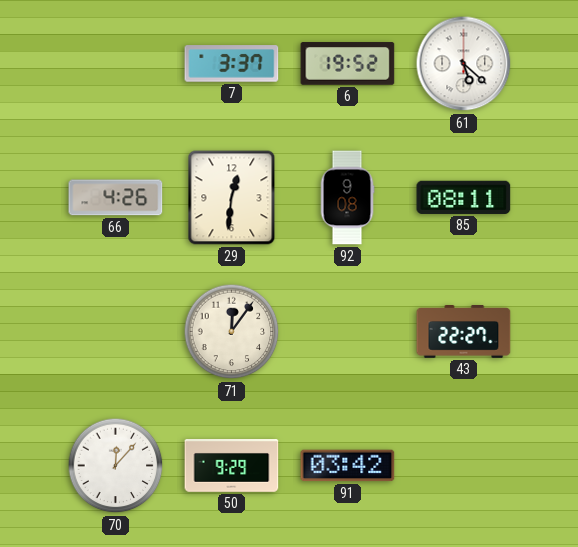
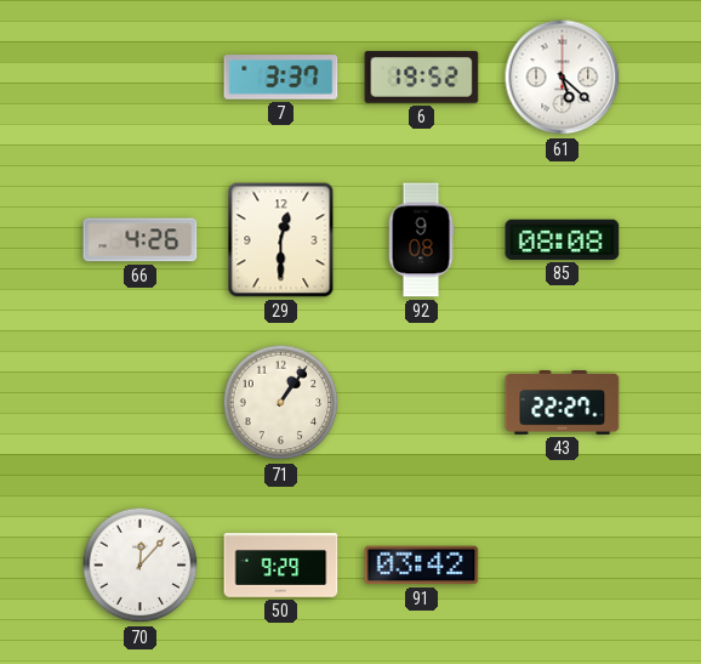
29: 12:31 -> 12:30 (281, 240)
85: 08:11 -> 08:08 (563, 239)
71: 12:06 -> 1:06 (281, 403)
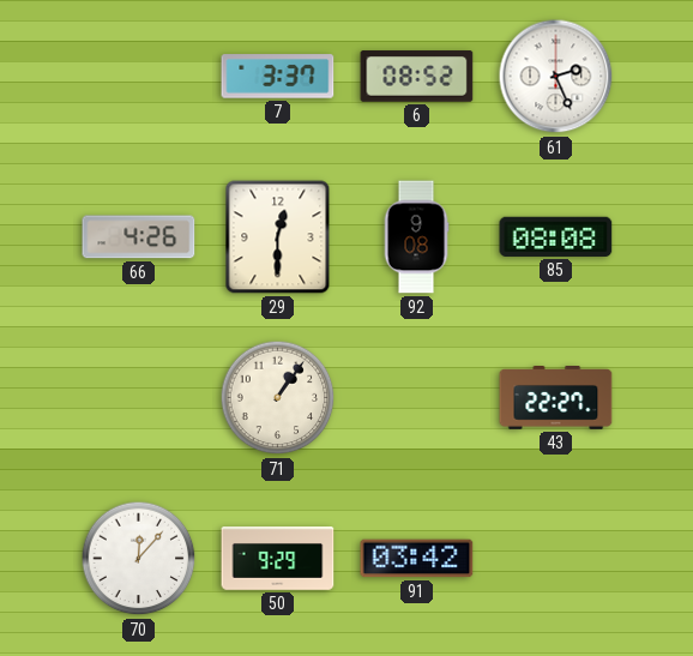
6: 19:52 -> 08:52 (417, 77)
61: 5:22 -> 2:26 (556, 77)
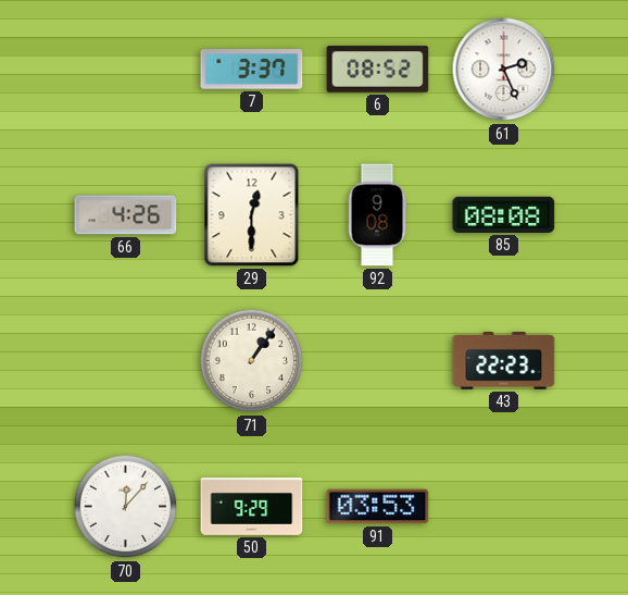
43: 22:27 -> 22:23 (504, 361)
91: 03:42 -> 03:53 (378, 507)
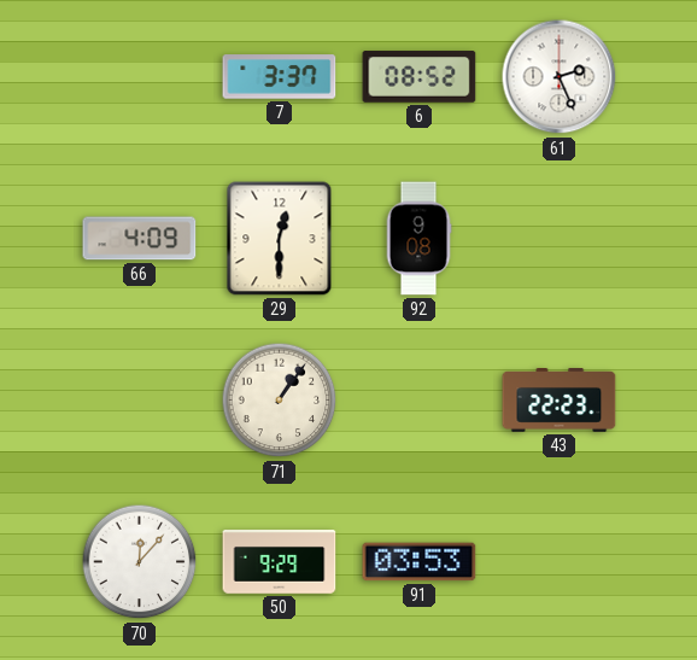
66: 4:26 -> 4:09 (140, 239)
85: 08:08 -> none (504, 214)
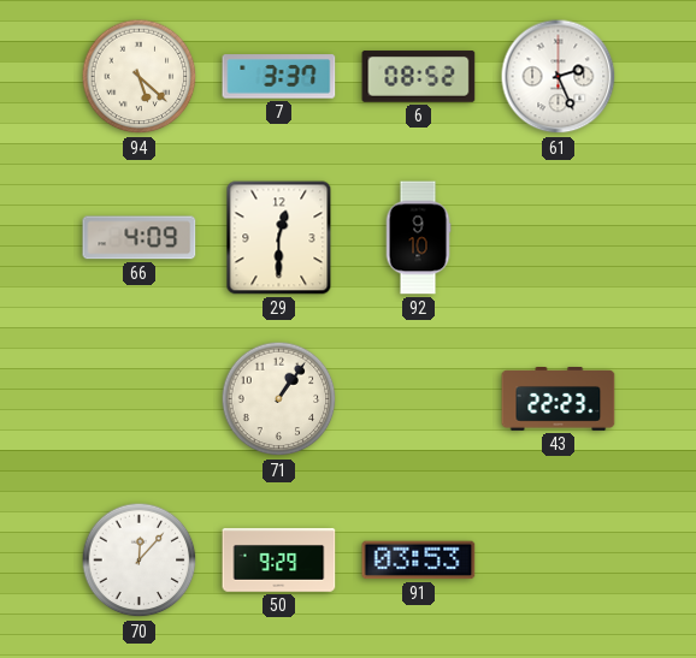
94: none -> 5:22 (140, 77)
92: 9:08 -> 9:10 (418, 238)
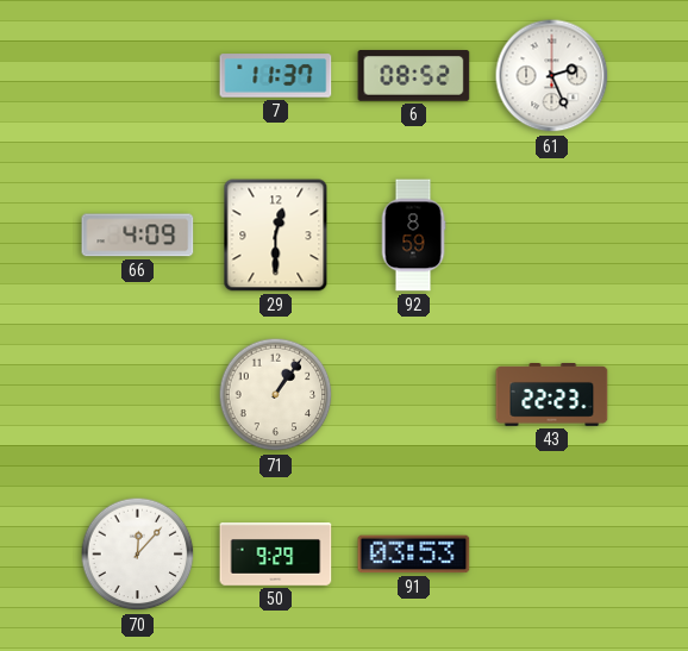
94: 5:22 -> none (140, 77)
7: 3:37 -> 11:37 (276, 76)
92: 9:10 -> 8:59 (413, 236)
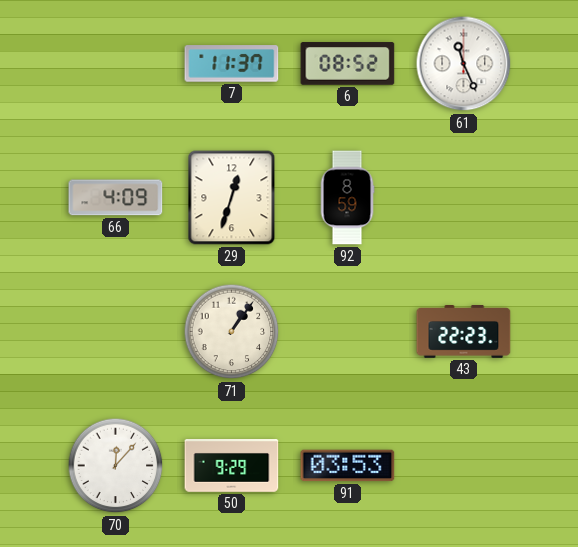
61: 2:26 -> 11:26 (464, 64)
29: 12:30 -> 12:33 (232, 198)
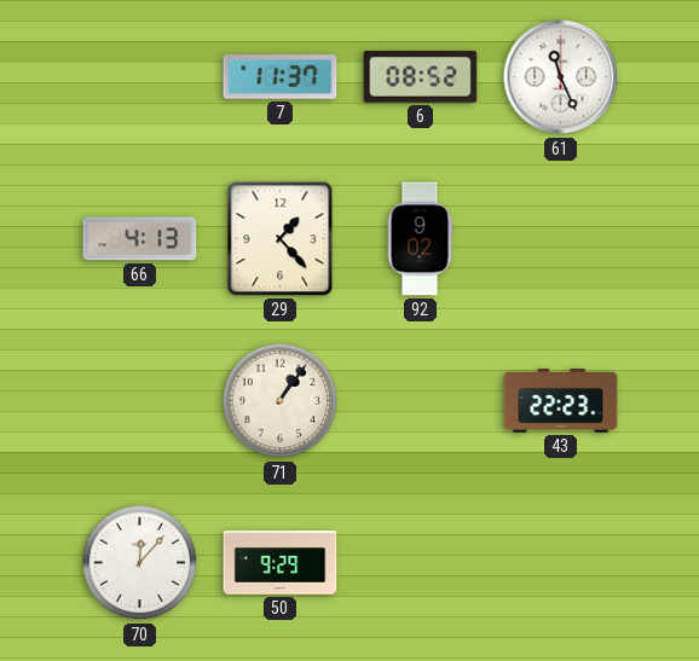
66: 4:09 -> 4:13 (140, 239)
29: 12:33 -> 1:23 (281, 239)
92: 8:59 -> 9:02 (420, 239)
91: 03:53 -> none (348, 466)
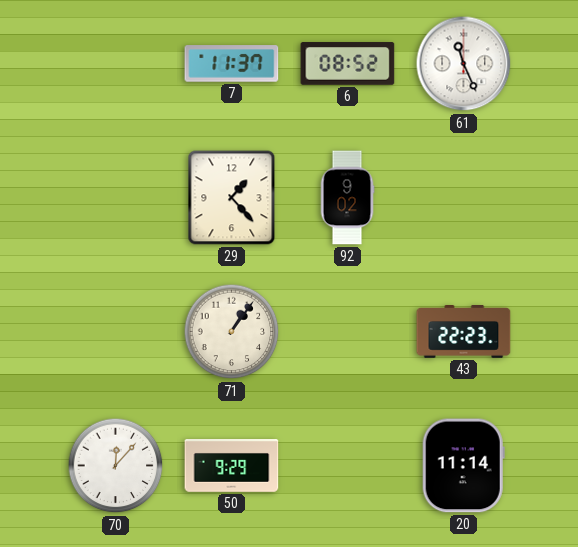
66: 4:13 -> none (140, 239)
20: none -> 11:14 (463, 466)
